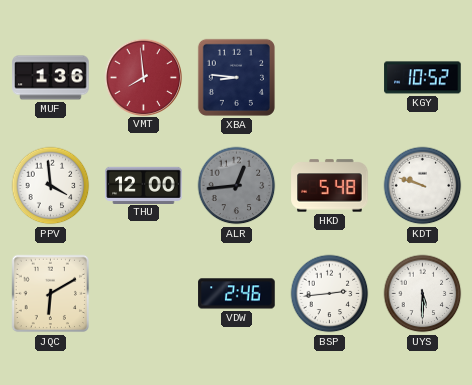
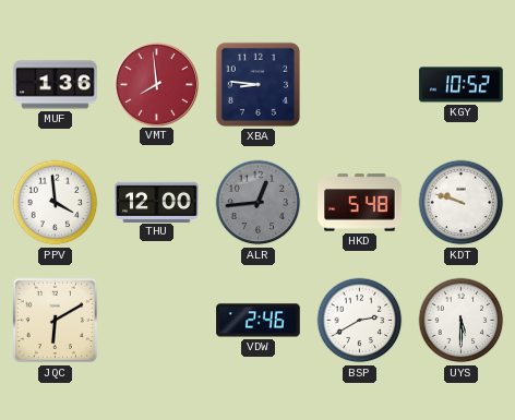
BSP: 2:44 -> 2:40 (360, 321)
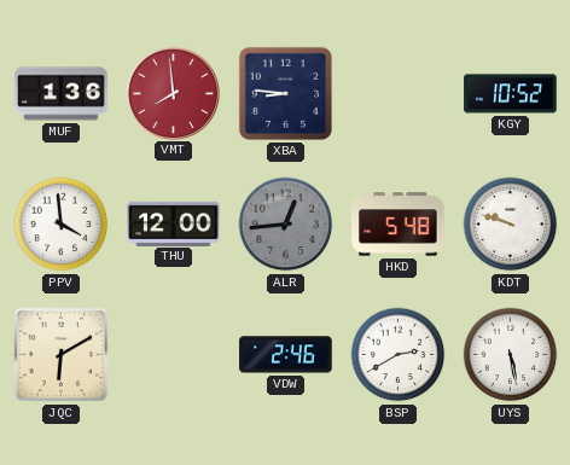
UYS: 5:30 -> 5:28 (511, 355)
